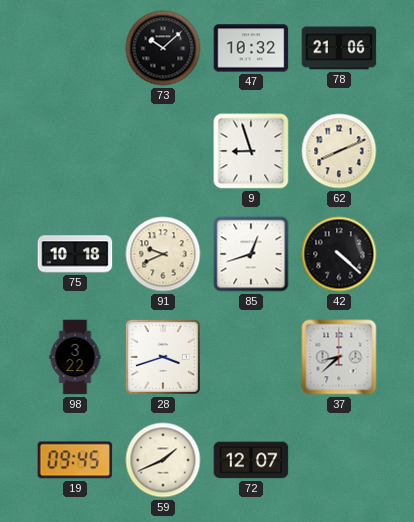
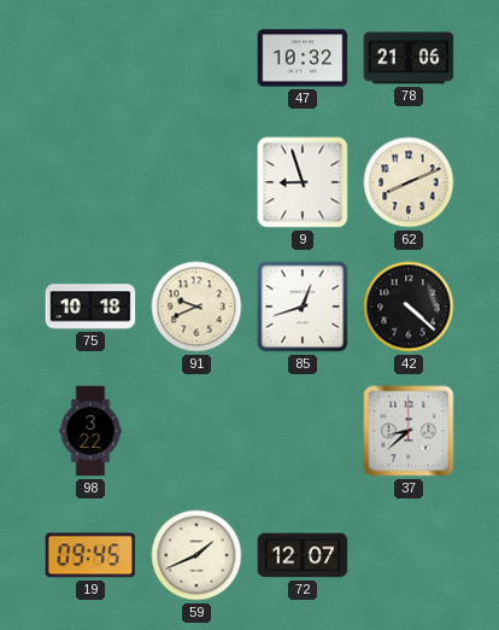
73: 10:08 -> none (163, 48)
28: 3:42 -> none (163, 357)
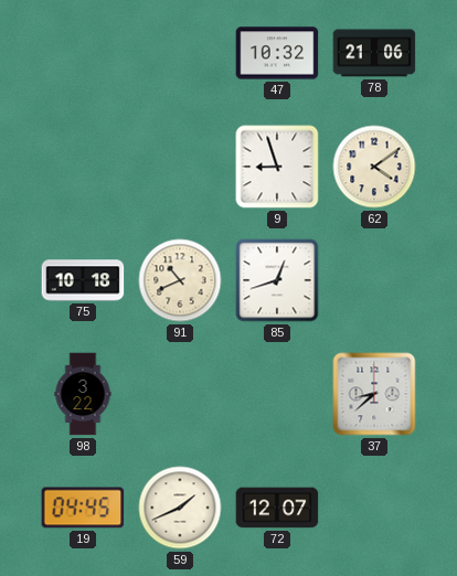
62: 8:11 -> 4:09 (374, 167)
91: 9:41 -> 10:41 (180, 280)
42: 4:22 -> none (409, 307)
19: 09:45 -> 04:45 (83, 508)
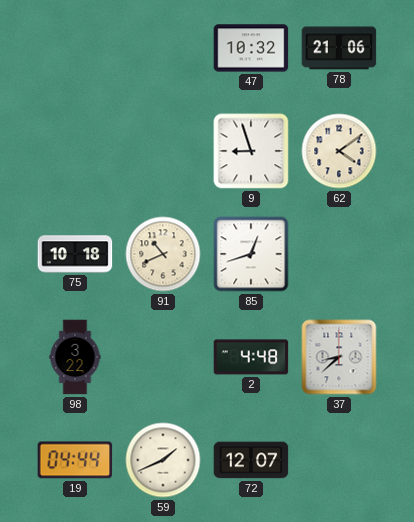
2: none -> 4:48 (251, 357)
19: 04:45 -> 04:44 (75, 460)
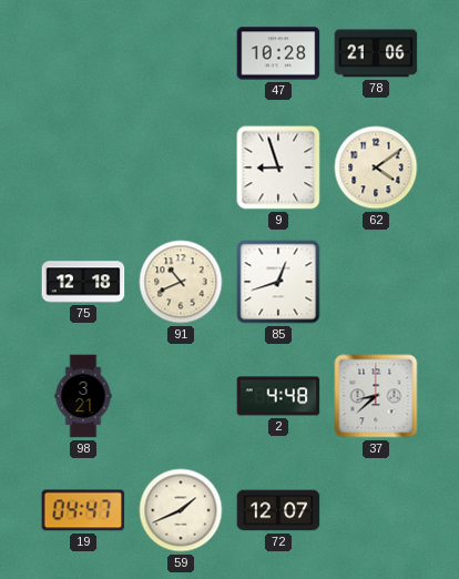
47: 10:32 -> 10:28 (278, 53)
75: 10:18 -> 12:18 (83, 282)
98: 3:22 -> 3:21 (83, 396)
19: 04:44 -> 04:47 (83, 510)
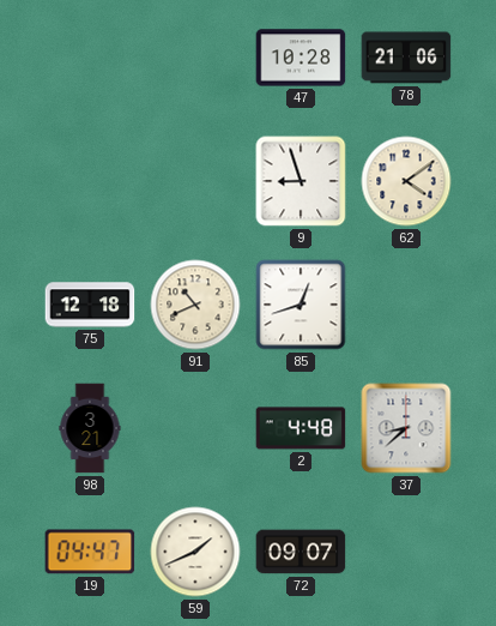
72: 12:07 -> 09:07 (301, 552)
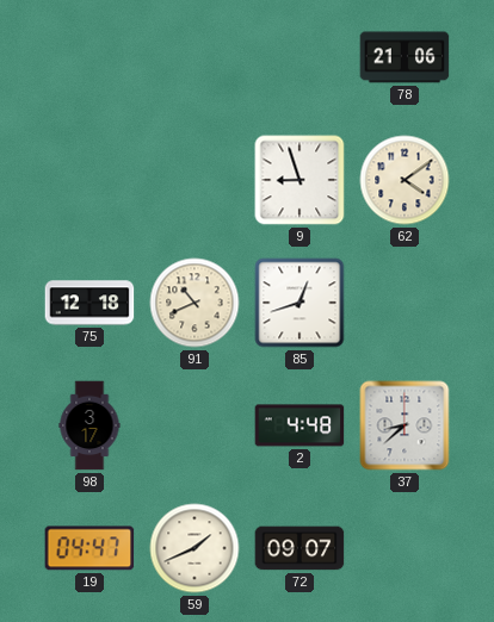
47: 10:28 -> none (301, 58)
98: 3:21 -> 3:17 (89, 425)
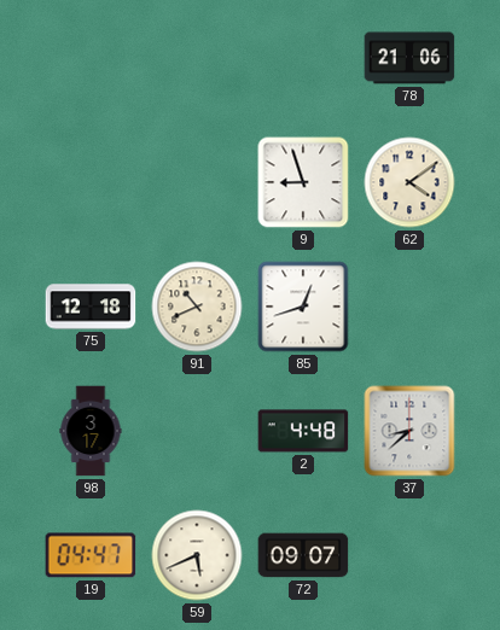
59: 1:41 -> 5:41 (197, 555)
